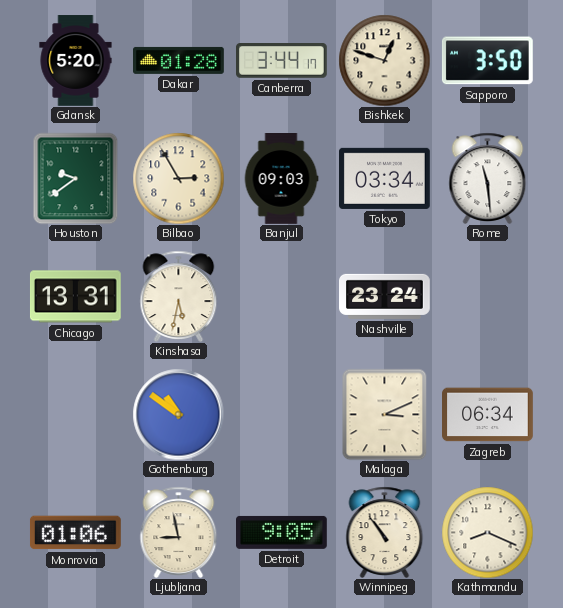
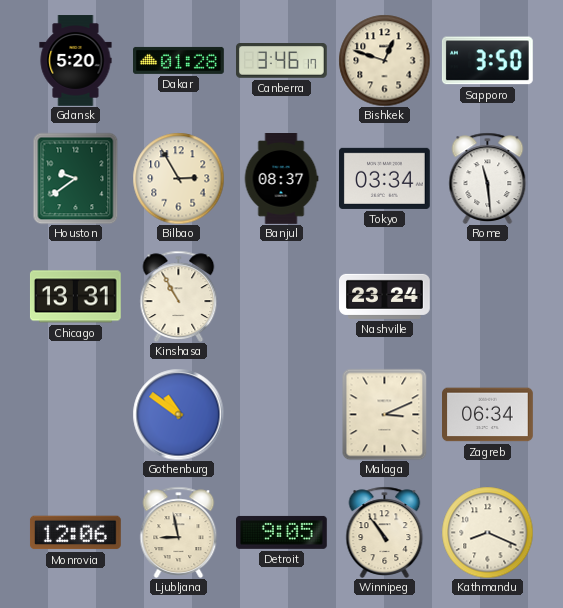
Canberra: 3:44 -> 3:46 (282, 61)
Banjul: 09:03 -> 08:37 (281, 179)
Kinshasa: 5:32 -> 10:55 (179, 296)
Monrovia: 01:06 -> 12:06 (75, 533)
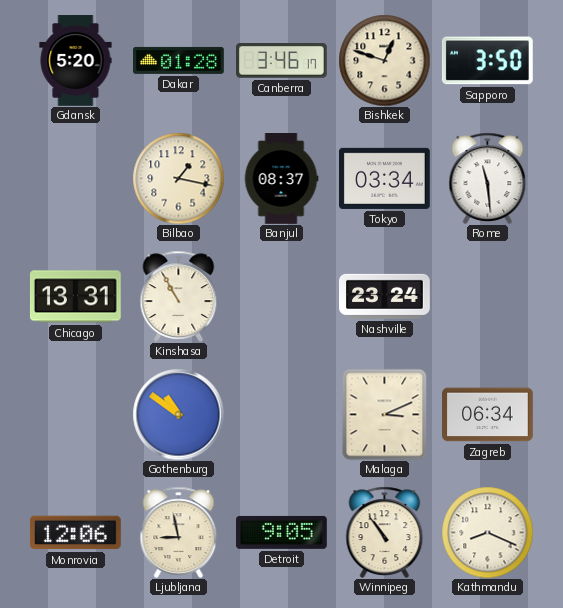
Houston: 9:39 -> none (76, 178)
Bilbao: 2:55 -> 1:17 (178, 178)
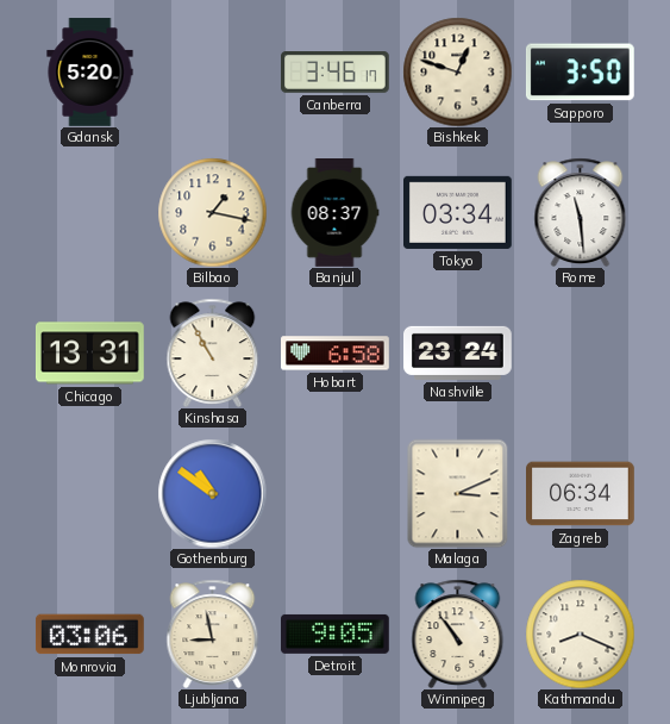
Dakar: 01:28 -> none (179, 60)
Hobart: none -> 6:58 (336, 354)
Monrovia: 12:06 -> 03:06 (89, 635)
